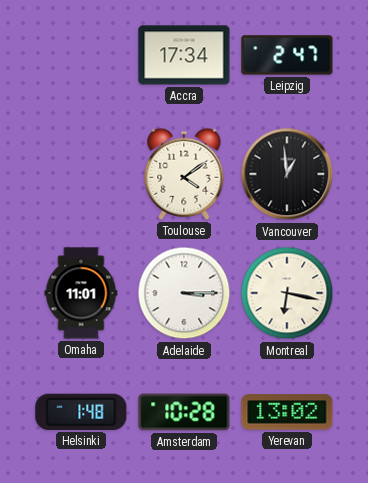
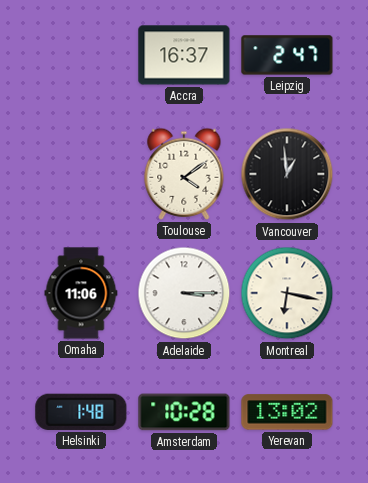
Accra: 17:34 -> 16:37 (184, 55)
Omaha: 11:01 -> 11:06 (81, 293)
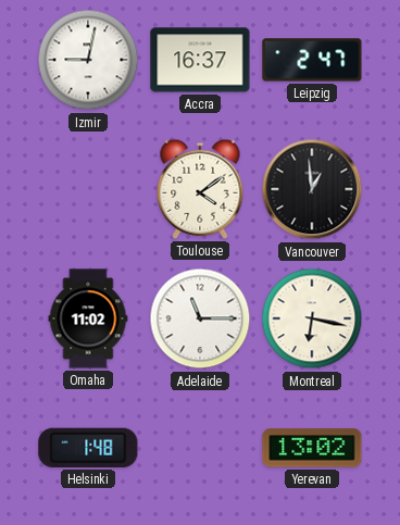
Izmir: none -> 9:02 (88, 60)
Omaha: 11:06 -> 11:02 (88, 318)
Adelaide: 3:15 -> 11:15 (200, 318)
Amsterdam: 10:28 -> none (184, 412)
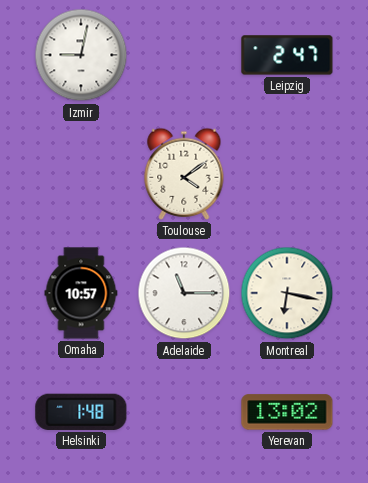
Accra: 16:37 -> none (200, 60)
Vancouver: 12:59 -> none (312, 189)
Omaha: 11:02 -> 10:57 (81, 293)
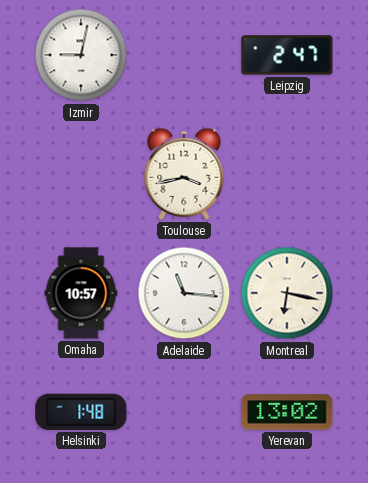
Toulouse: 4:09 -> 3:43 (184, 174)
Adelaide: 11:15 -> 11:16 (184, 293)
